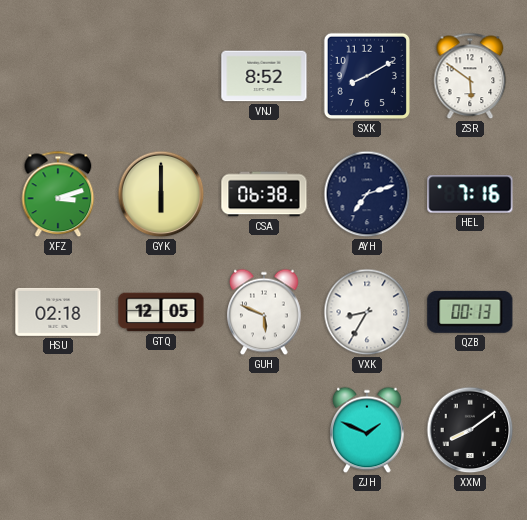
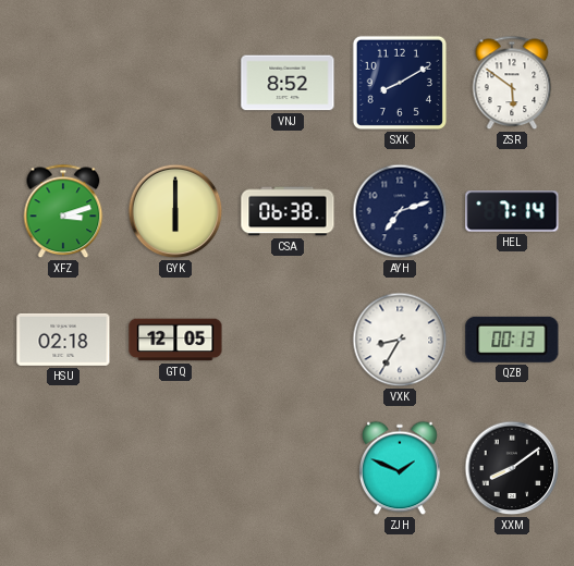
HEL: 7:16 -> 7:14 (512, 211)
GUH: 5:49 -> none (264, 312)
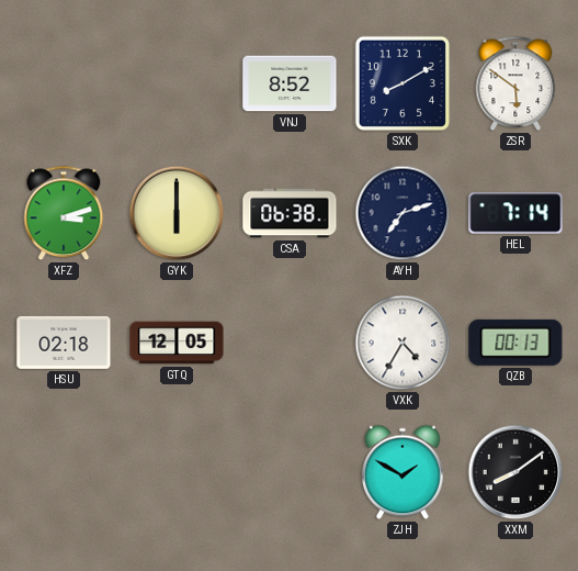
VXK: 8:35 -> 4:35 (403, 343)
ZJH: 1:49 -> 1:50 (403, 472)
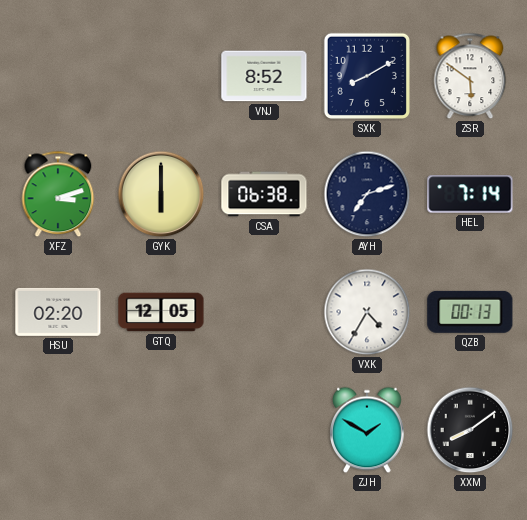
HSU: 02:18 -> 02:20 (58, 312)
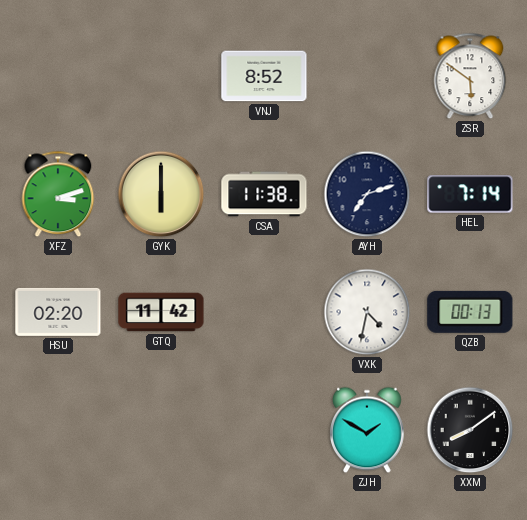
SXK: 8:10 -> none (367, 76)
CSA: 06:38 -> 11:38 (264, 194)
GTQ: 12:05 -> 11:42 (161, 312)
VXK: 4:35 -> 4:32 (367, 312)
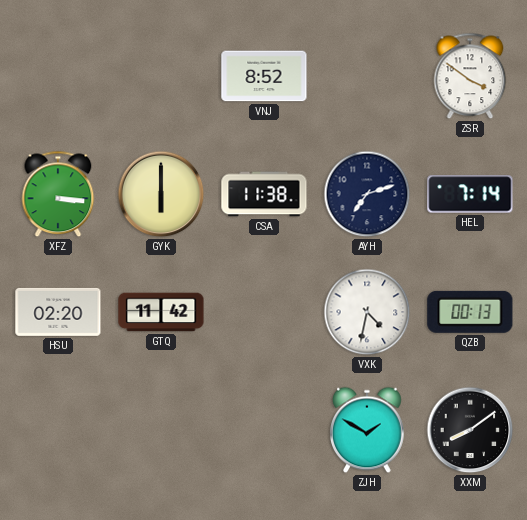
ZSR: 5:51 -> 3:51 (470, 76)
XFZ: 3:12 -> 3:16 (58, 194)
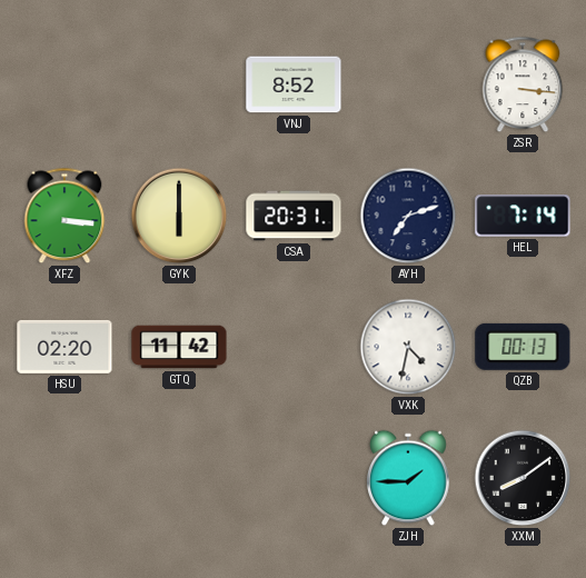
ZSR: 3:51 -> 3:16 (523, 84)
CSA: 11:38 -> 20:31 (294, 216)
ZJH: 1:50 -> 1:45 (408, 478)
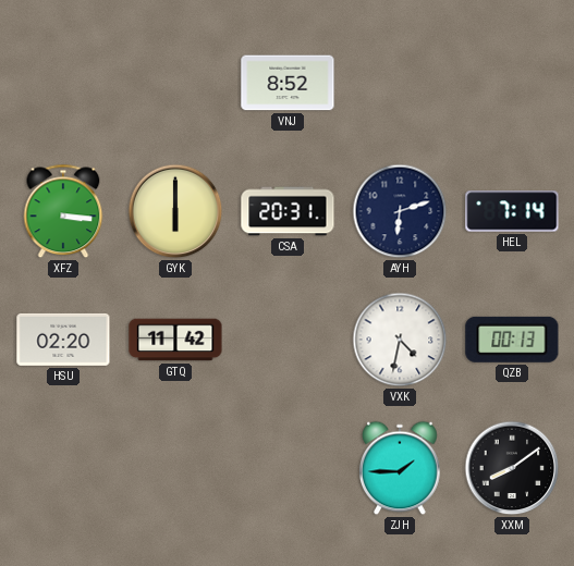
ZSR: 3:16 -> none (523, 84)
AYH: 7:12 -> 6:12 (400, 211)
